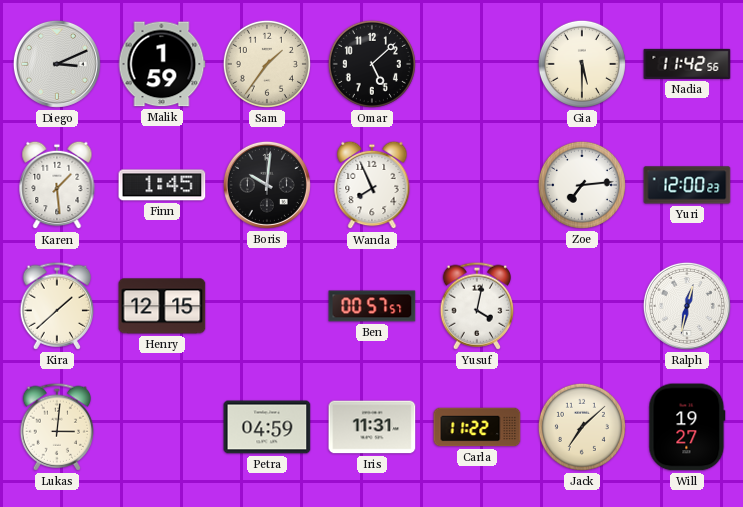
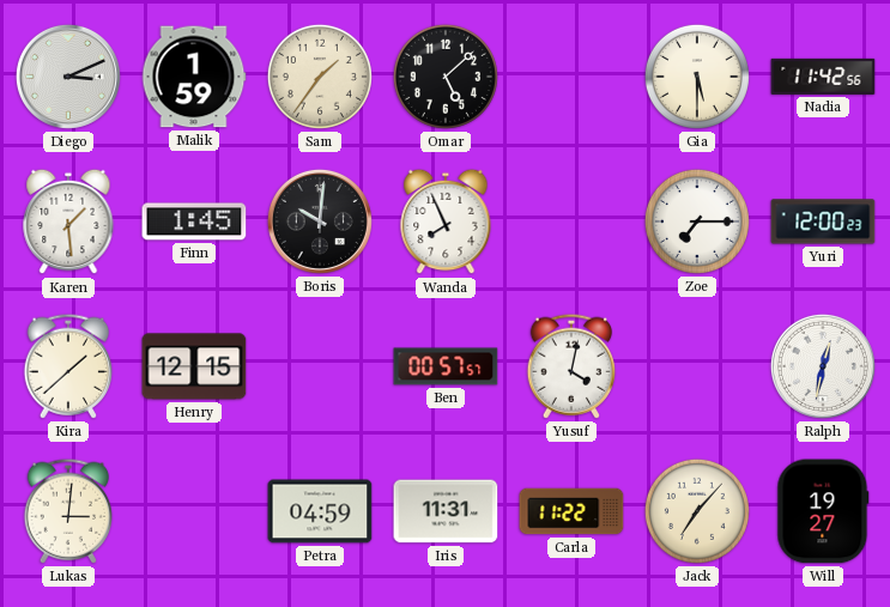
Zoe: 7:14 -> 7:15 (697, 221)
Jack: 7:08 -> 7:07 (697, 511)
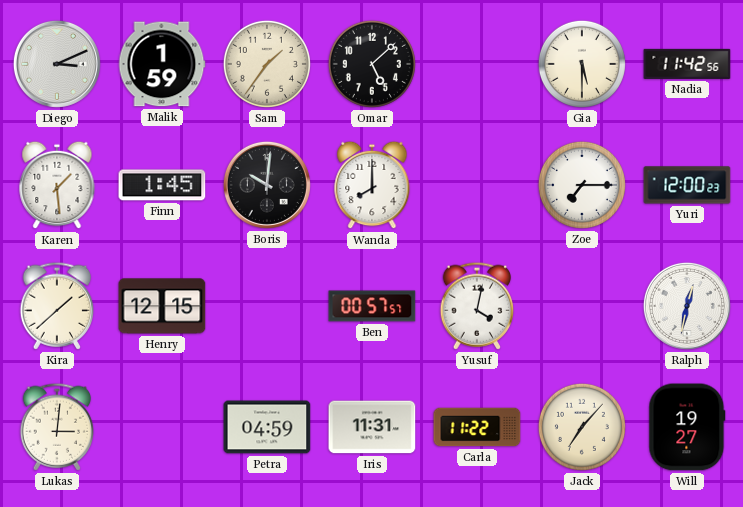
Wanda: 7:56 -> 8:00 (372, 185)
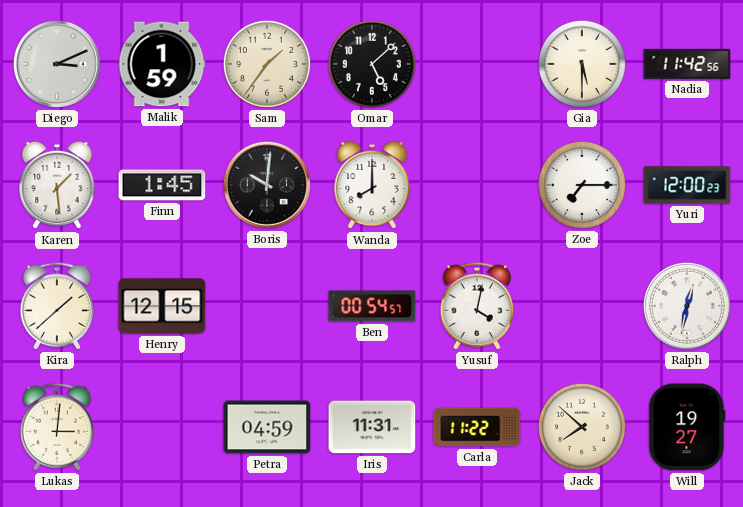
Ben: 00:57 -> 00:54 (372, 306)
Jack: 7:07 -> 7:52 (582, 427)
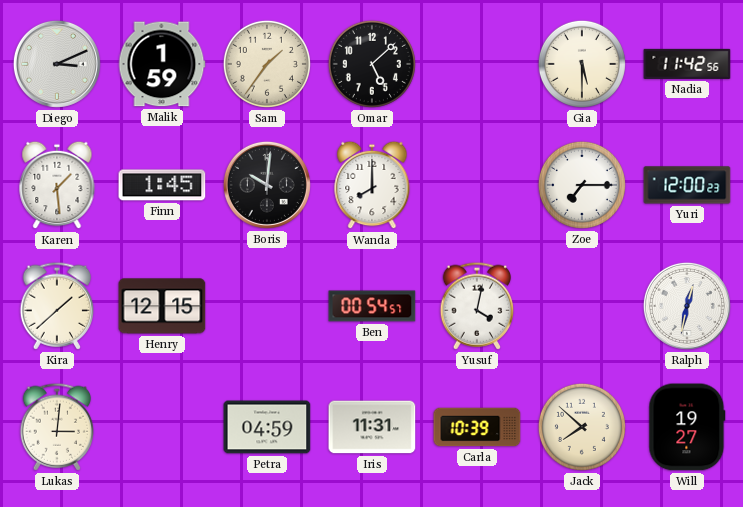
Carla: 11:22 -> 10:39 (477, 427)
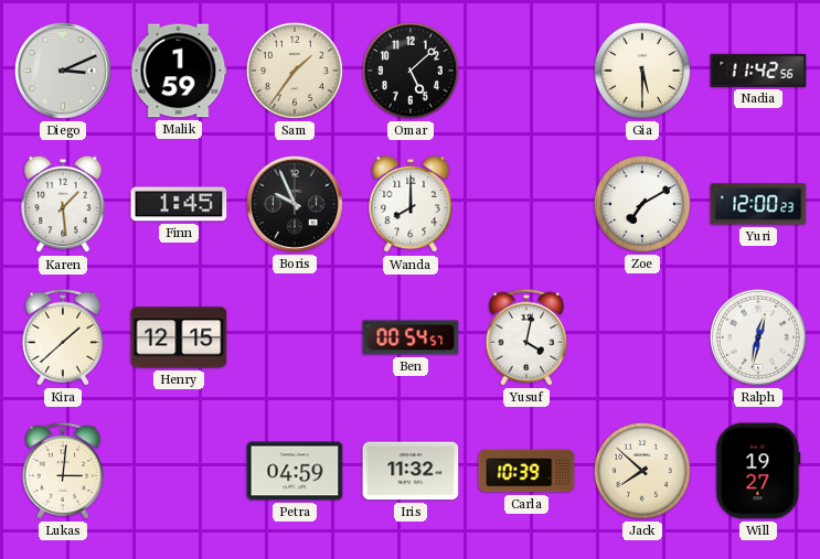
Boris: 10:01 -> 9:56 (295, 204)
Zoe: 7:15 -> 7:10 (642, 204)
Iris: 11:31 -> 11:32 (411, 471)
